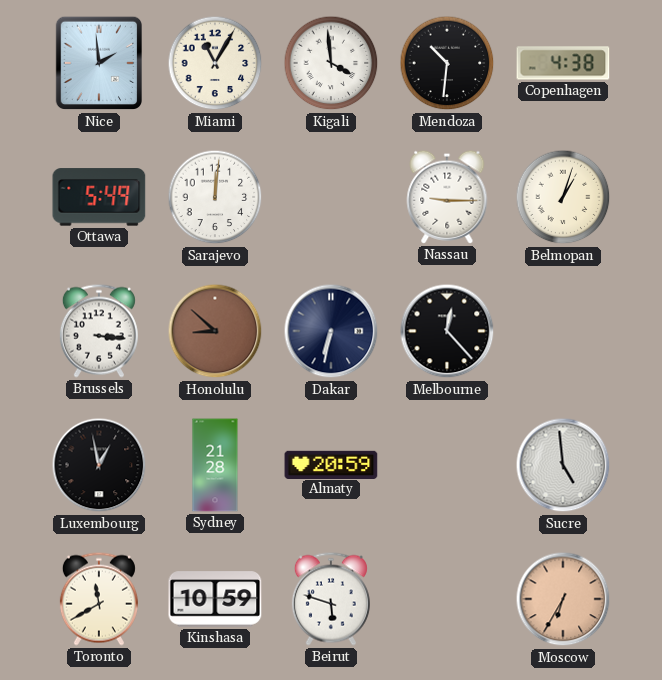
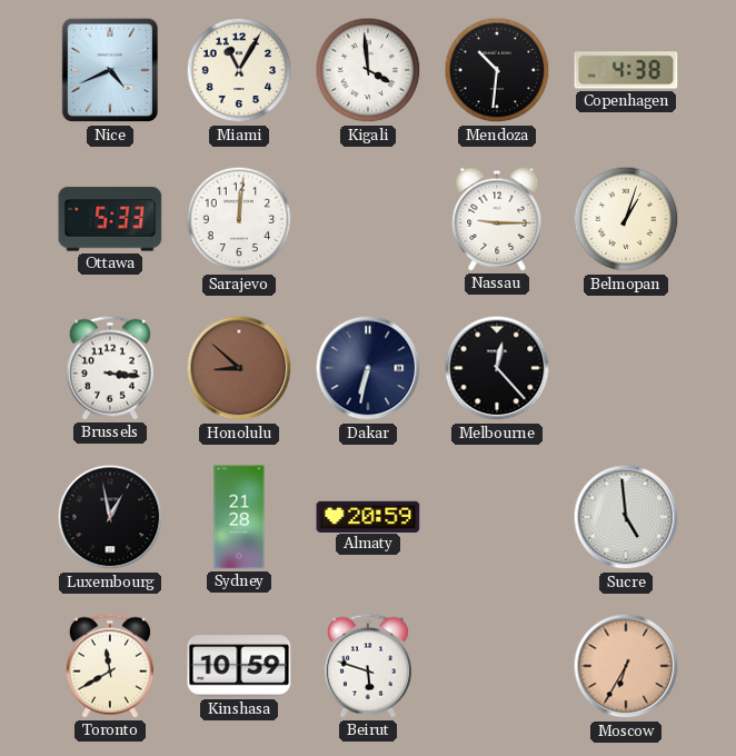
Nice: 1:59 -> 4:41 (109, 70)
Ottawa: 5:49 -> 5:33 (110, 219)
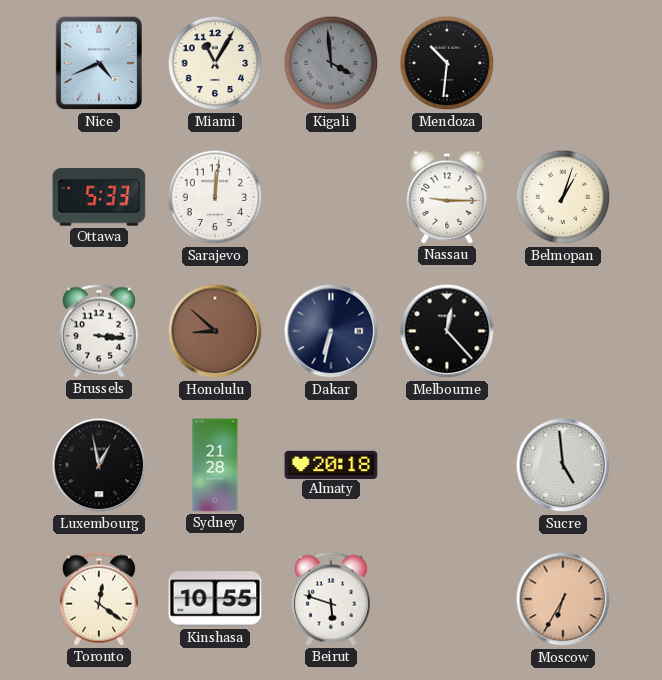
Kigali dial: white -> grey (331, 63)
Copenhagen: 4:38 -> none (626, 70)
Almaty: 20:59 -> 20:18 (331, 464)
Toronto: 11:40 -> 12:21 (99, 599)
Kinshasa: 10:59 -> 10:55 (215, 599)
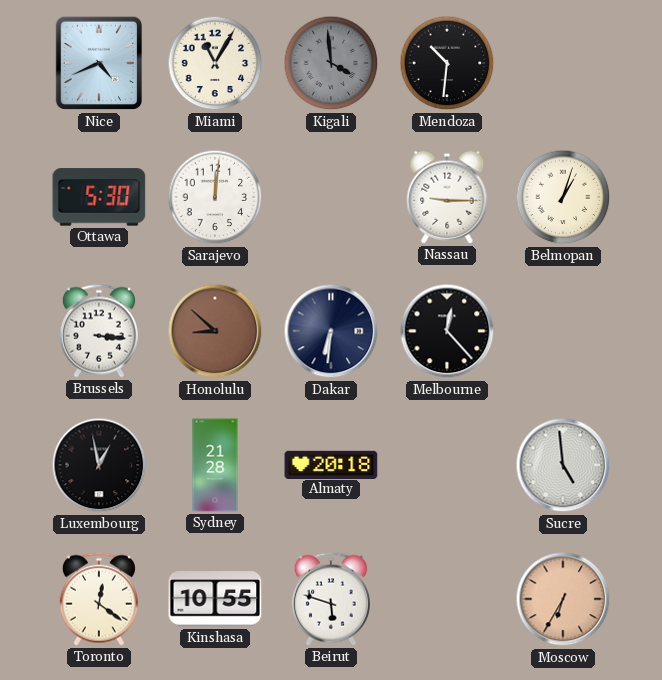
Ottawa: 5:33 -> 5:30 (99, 197)
Dakar: 6:32 -> 6:31 (331, 331)
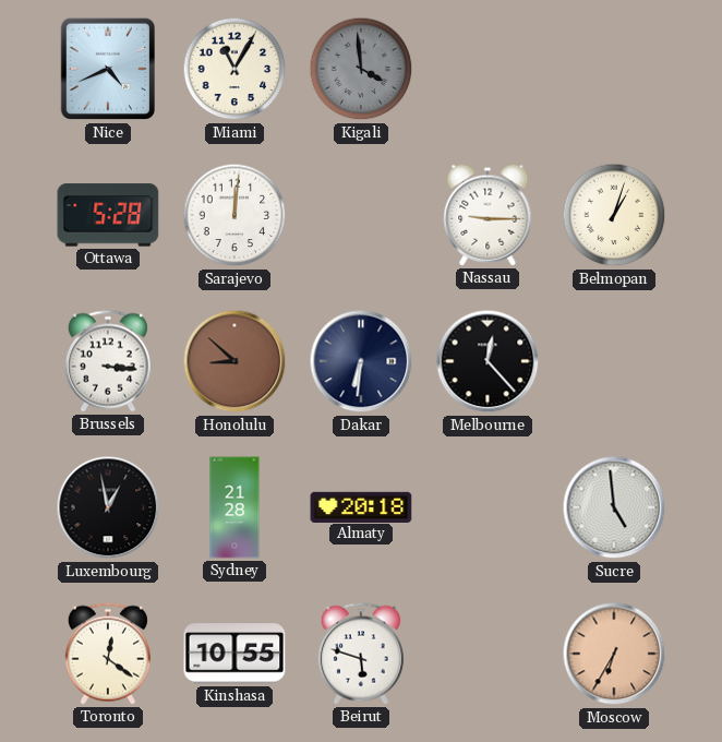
Mendoza: 10:31 -> none (447, 63)
Ottawa: 5:30 -> 5:28 (108, 215)
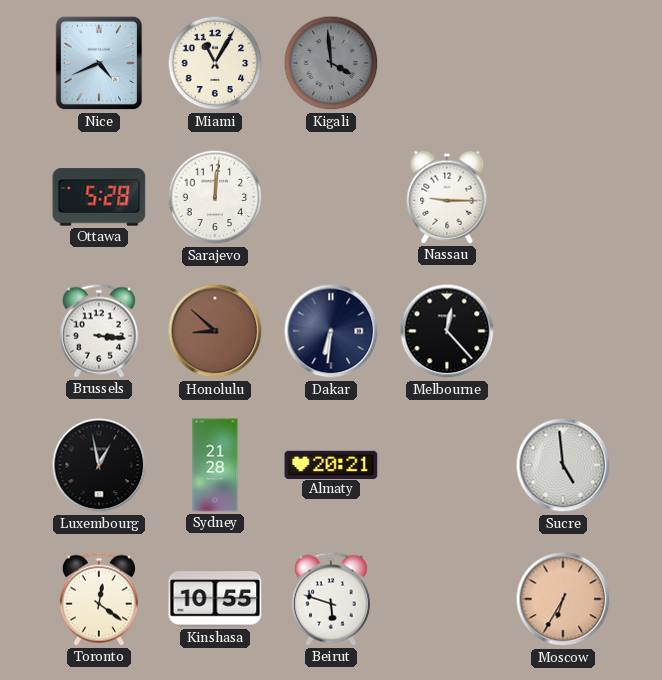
Belmopan: 1:03 -> none (614, 215)
Almaty: 20:18 -> 20:21 (331, 464)
